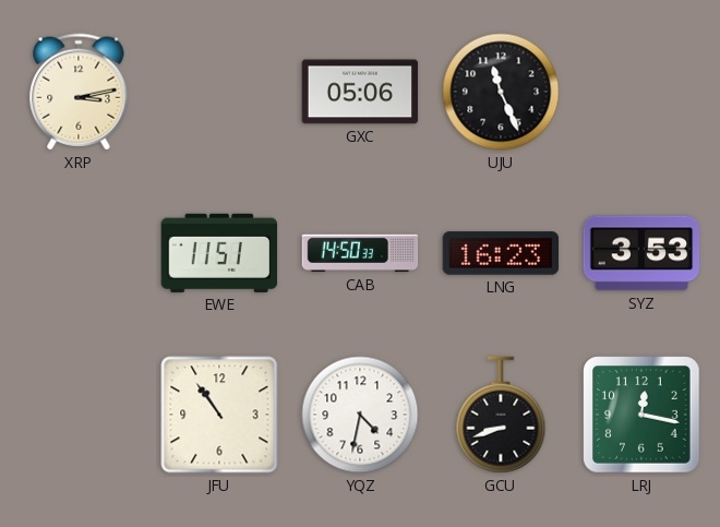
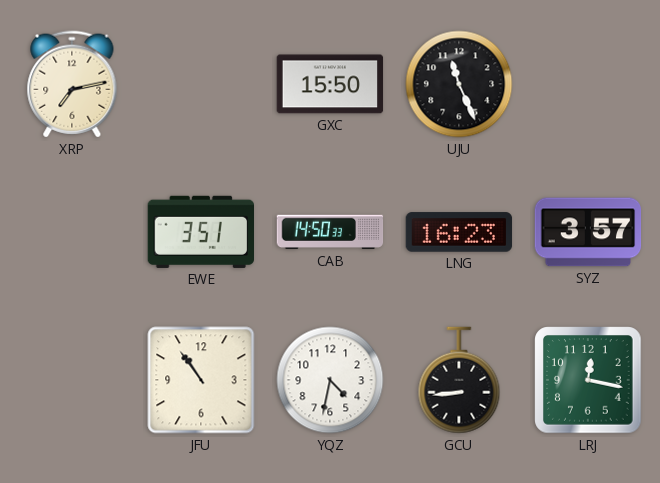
XRP: 3:13 -> 7:13 (72, 84)
GXC: 05:06 -> 15:50 (330, 84)
EWE: 11:51 -> 3:51 (200, 232)
SYZ: 3:53 -> 3:57 (588, 232)
GCU: 8:42 -> 8:44 (459, 380)
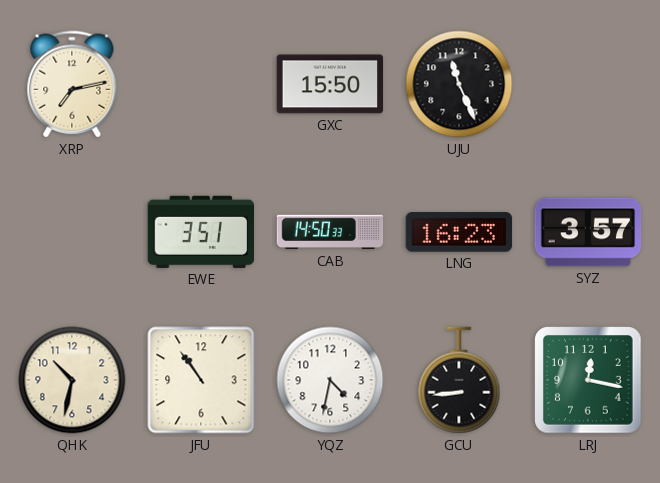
QHK: none -> 10:32 (72, 380)
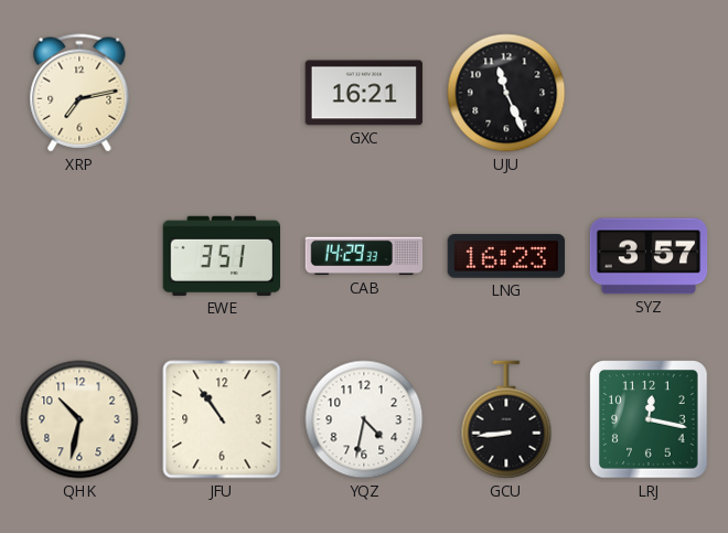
GXC: 15:50 -> 16:21 (364, 93)
CAB: 14:50 -> 14:29 (364, 256)
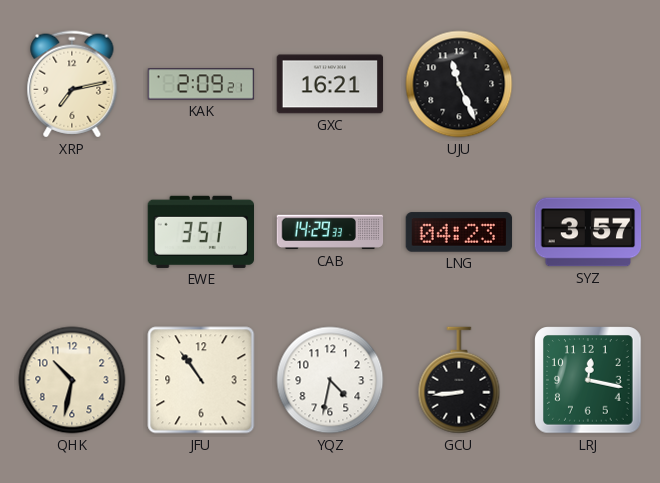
KAK: none -> 2:09 (201, 84)
LNG: 16:23 -> 04:23 (459, 232)
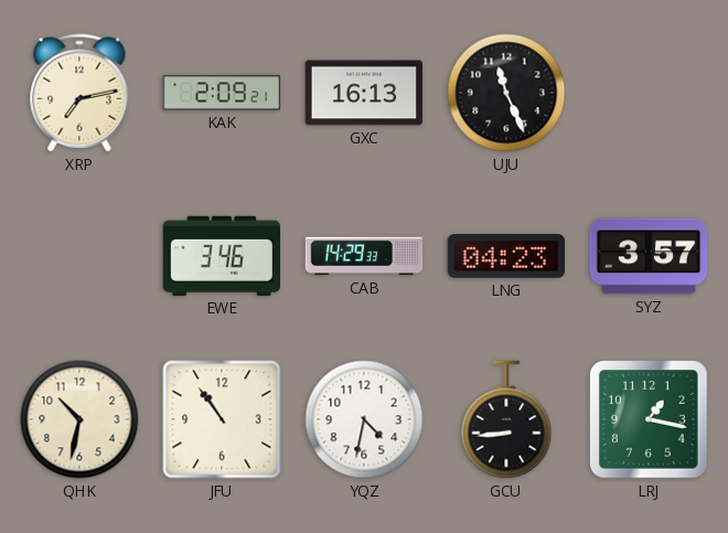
GXC: 16:21 -> 16:13 (364, 93)
EWE: 3:51 -> 3:46 (221, 256)
LRJ: 12:17 -> 1:17 (649, 419)
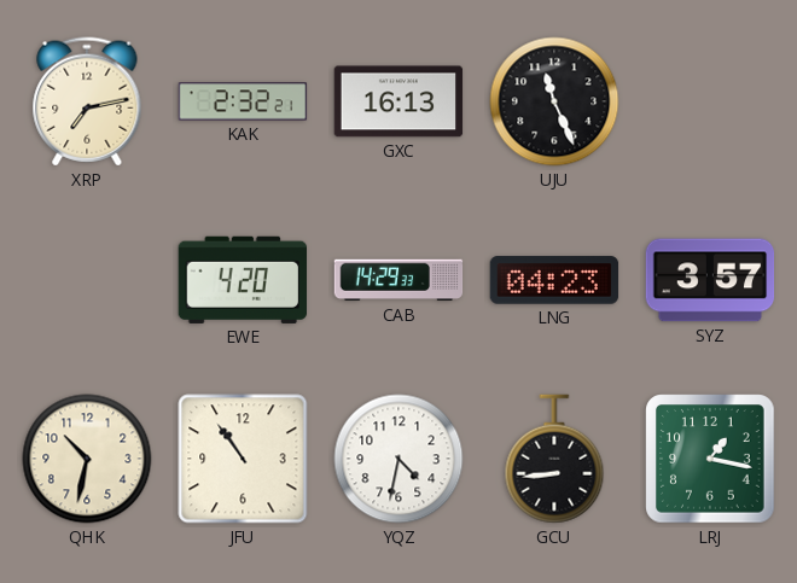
KAK: 2:09 -> 2:32 (243, 101)
EWE: 3:46 -> 4:20 (242, 280)
